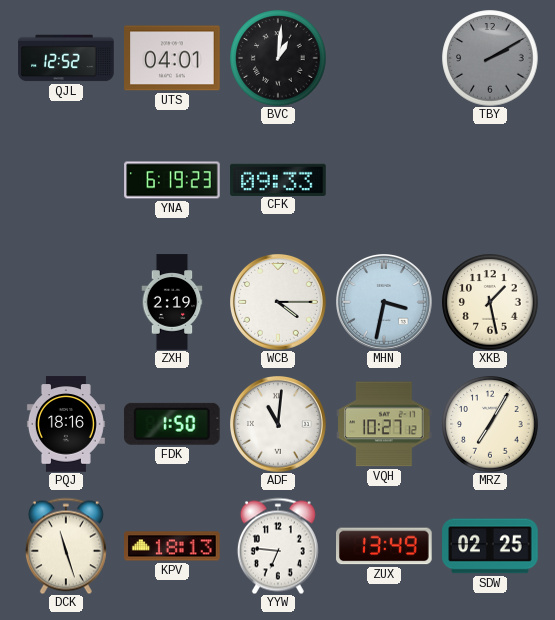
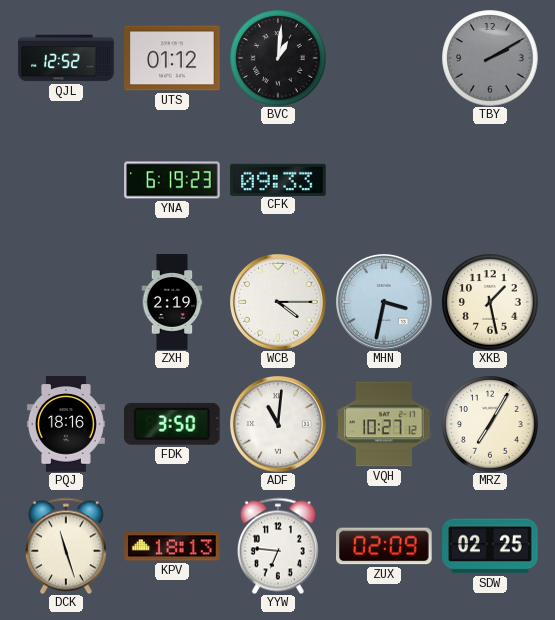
UTS: 04:01 -> 01:12 (172, 58)
FDK: 1:50 -> 3:50 (172, 424)
ZUX: 13:49 -> 02:09 (384, 546)
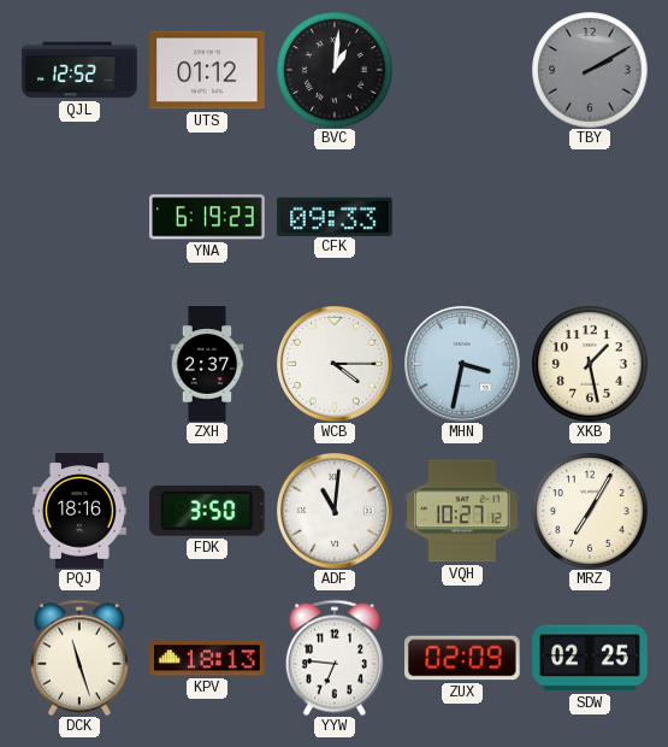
ZXH: 2:19 -> 2:37 (207, 364)
